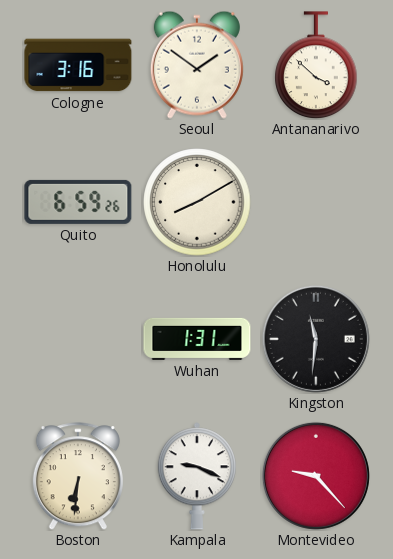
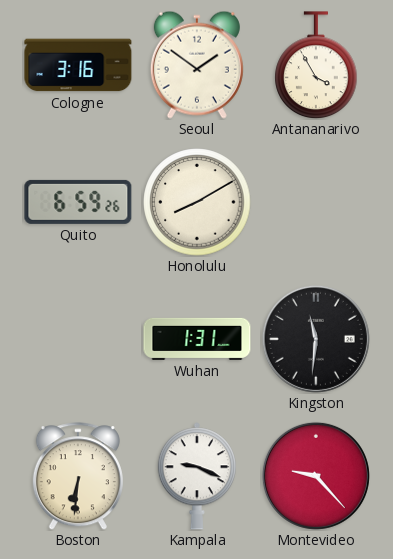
Antananarivo: 3:52 -> 3:55 (316, 65)
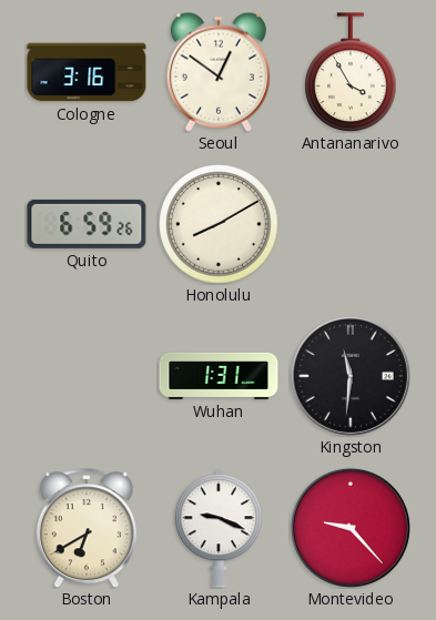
Seoul: 1:51 -> 12:51 (219, 72)
Boston: 6:31 -> 6:40 (87, 528)
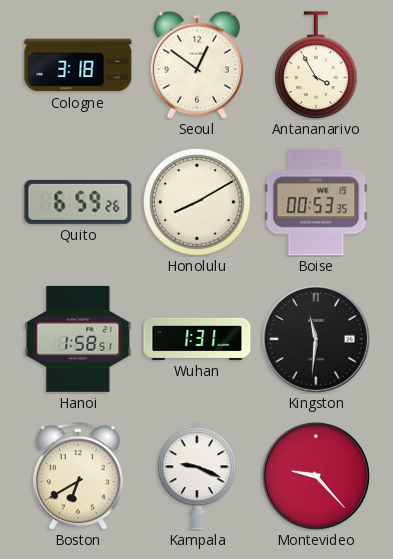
Cologne: 3:16 -> 3:18 (78, 65)
Boise: none -> 00:53 (316, 202)
Hanoi: none -> 1:58 (78, 339)
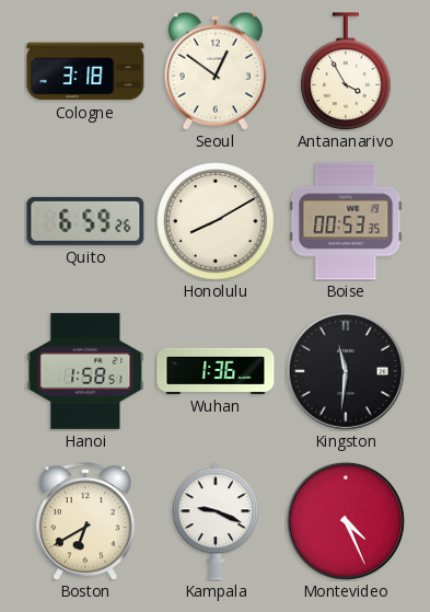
Wuhan: 1:31 -> 1:36 (216, 371)
Montevideo: 9:23 -> 4:26 (346, 521)
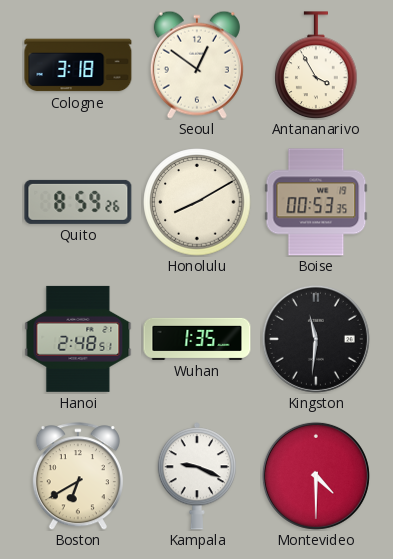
Quito: 6:59 -> 8:59 (78, 202)
Hanoi: 1:58 -> 2:48 (78, 339)
Wuhan: 1:36 -> 1:35 (197, 339)
Montevideo: 4:26 -> 4:30 (316, 476)
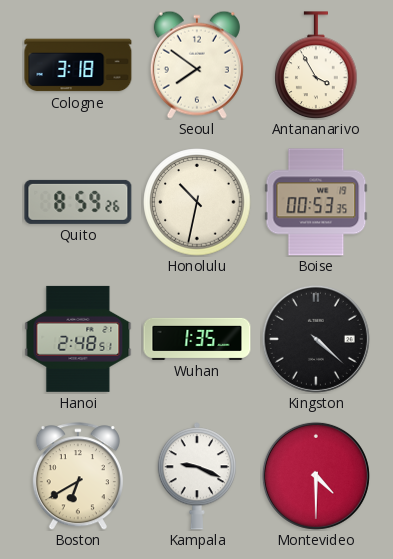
Seoul: 12:51 -> 7:51 (197, 65)
Honolulu: 8:10 -> 10:32 (197, 202)
Kingston: 11:31 -> 4:22 (316, 339)
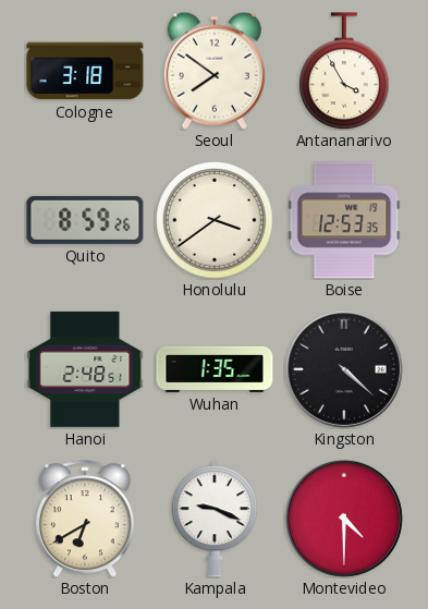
Honolulu: 10:32 -> 3:39 (215, 220)
Boise: 00:53 -> 12:53 (344, 220)
